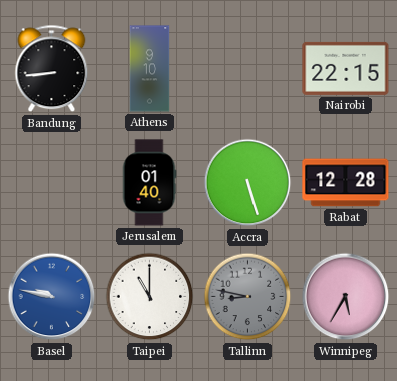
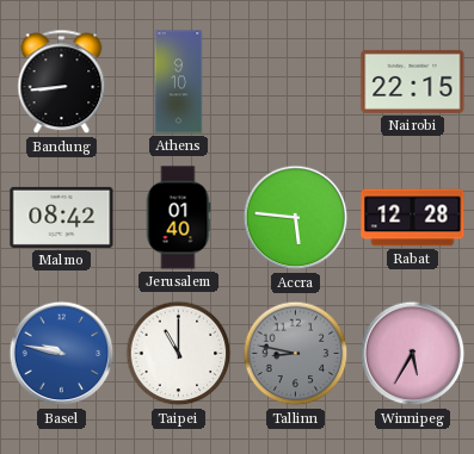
Malmo: none -> 08:42 (62, 217)
Accra: 5:27 -> 5:46 (296, 218)
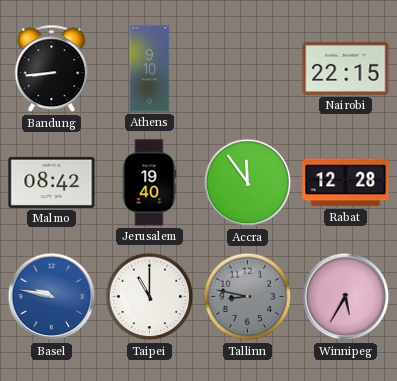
Jerusalem: 01:40 -> 19:40 (149, 183)
Accra: 5:46 -> 11:54 (248, 183)
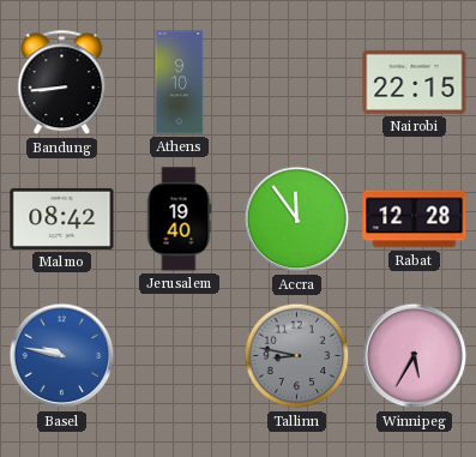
Taipei: 11:00 -> none (150, 297)
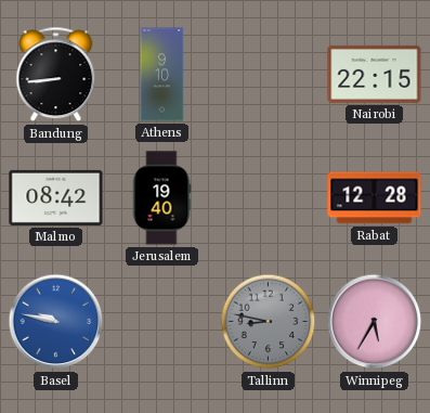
Accra: 11:54 -> none (297, 220)
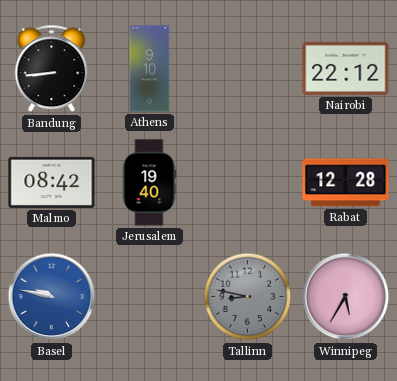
Nairobi: 22:15 -> 22:12 (346, 68)
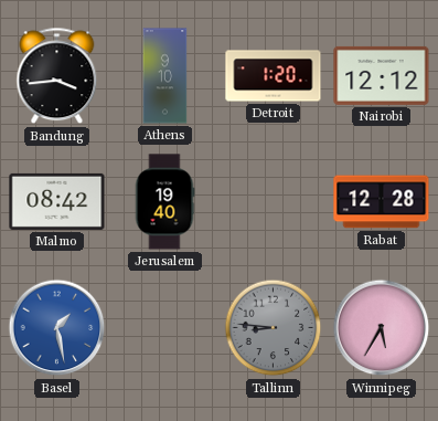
Bandung: 8:44 -> 3:44 (57, 76)
Detroit: none -> 1:20 (274, 76)
Nairobi: 22:12 -> 12:12 (382, 75)
Basel: 9:47 -> 1:28 (57, 328)
Tallinn: 8:47 -> 8:46 (274, 328)
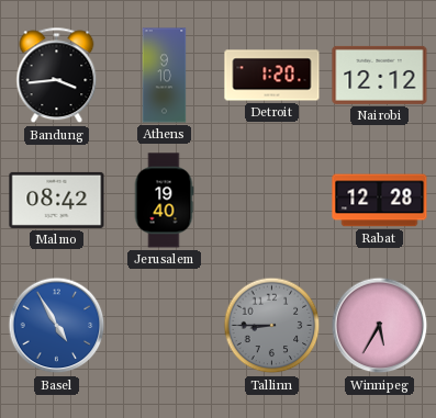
Basel: 1:28 -> 4:55 (57, 326)
Tallinn: 8:46 -> 8:45 (272, 326)
